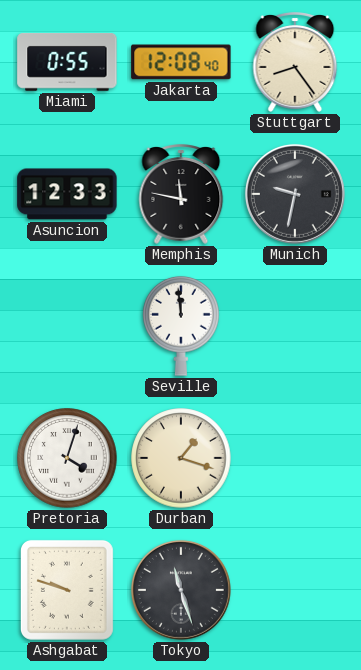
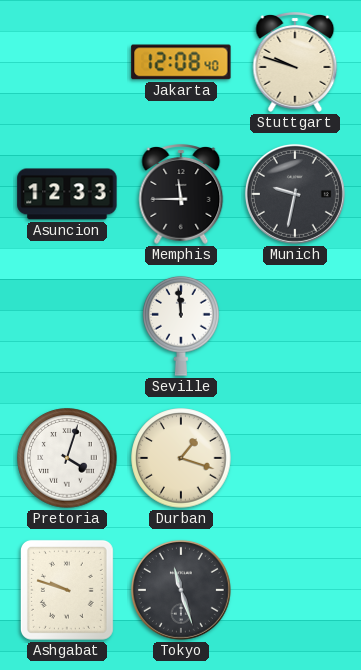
Miami: 0:55 -> none (67, 62)
Stuttgart: 8:24 -> 9:48 (295, 62)
Memphis: 11:47 -> 11:45 (181, 194)
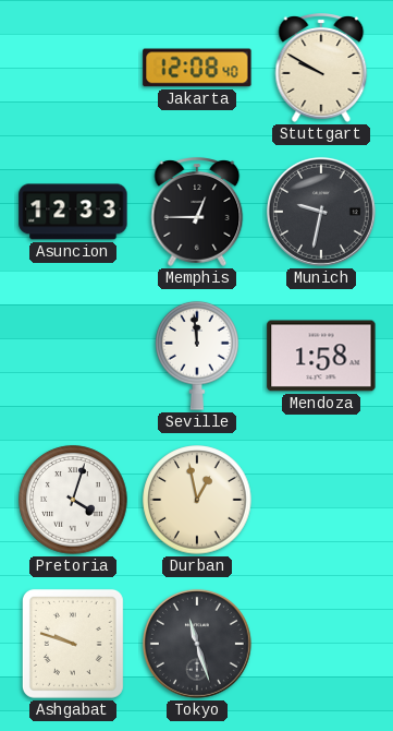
Stuttgart: 9:48 -> 9:50 (321, 68)
Memphis: 11:45 -> 12:45 (197, 212)
Mendoza: none -> 1:58 (321, 356)
Durban: 1:18 -> 12:58 (197, 500)
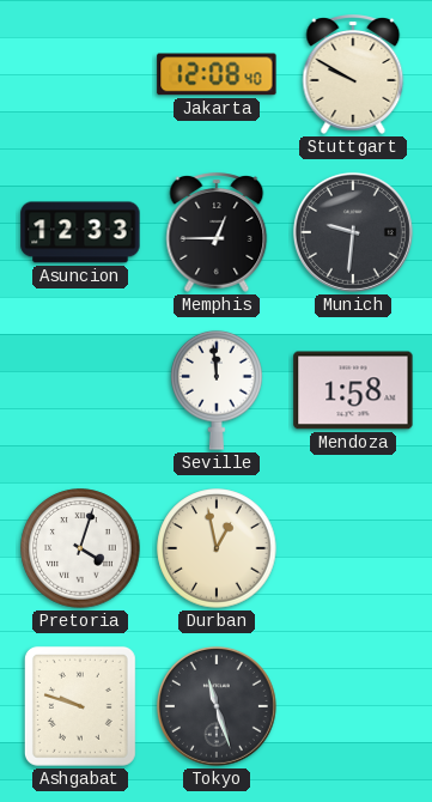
Munich: 9:32 -> 9:31 (353, 232)
